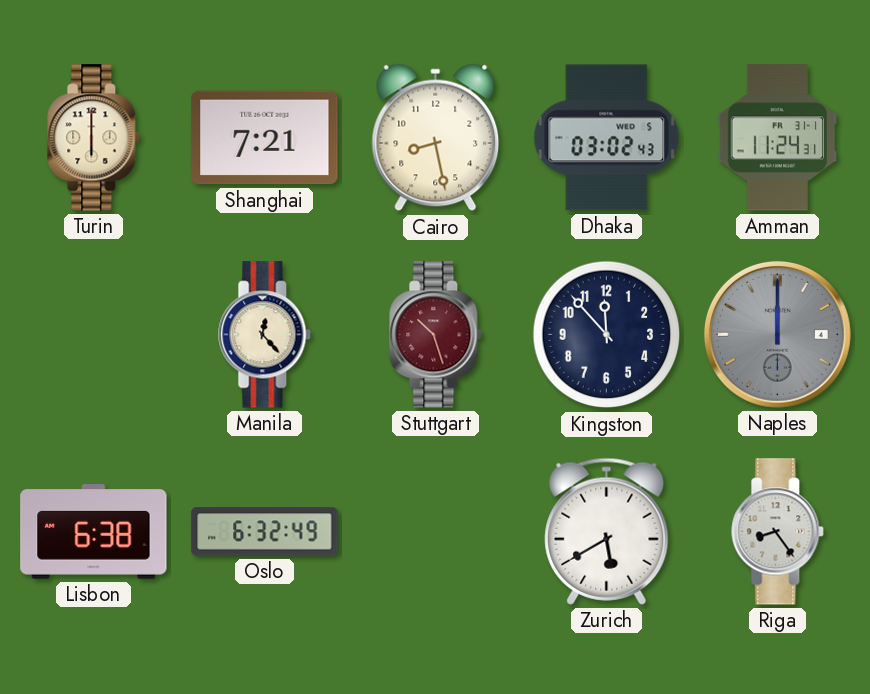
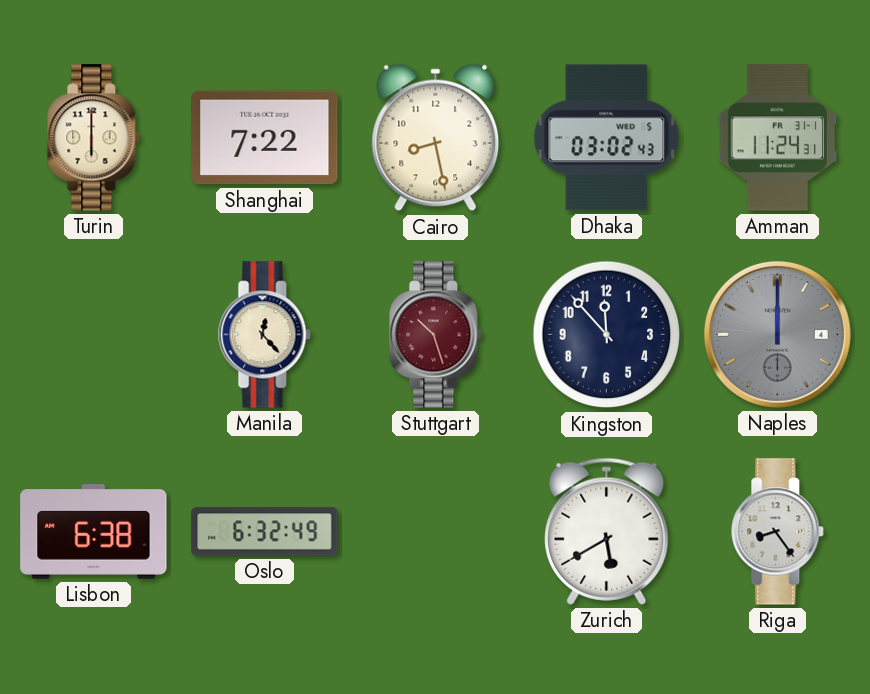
Shanghai: 7:21 -> 7:22 (265, 138)
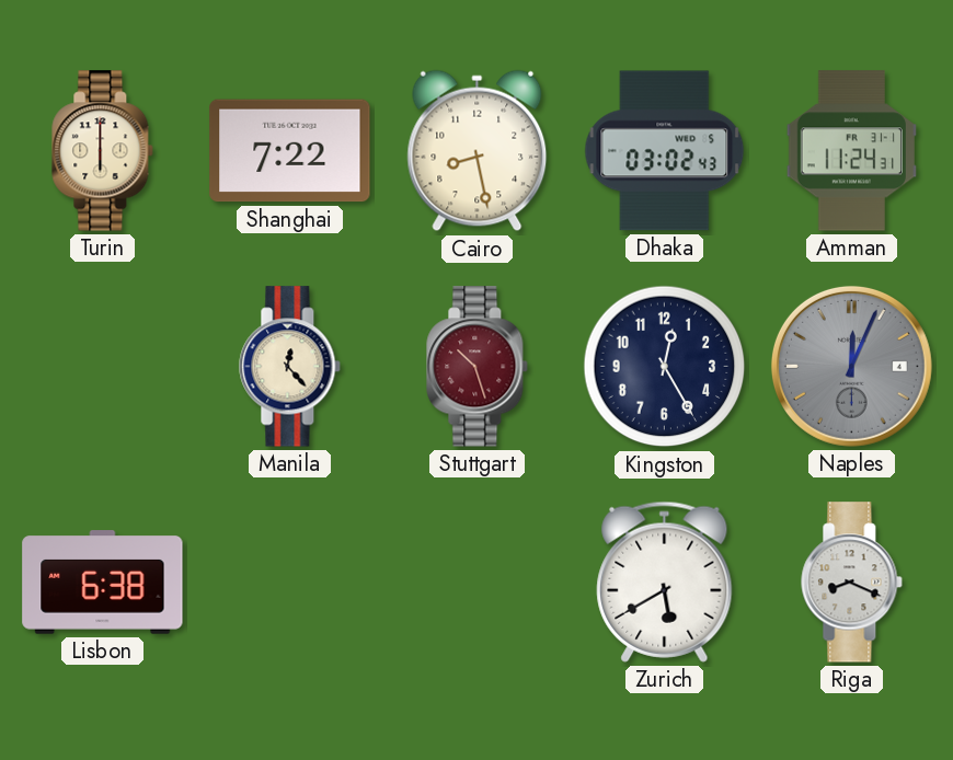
Kingston: 11:53 -> 12:25 (665, 367)
Naples: 12:00 -> 12:04 (851, 366)
Oslo: 6:32 -> none (265, 532)
Riga: 8:24 -> 8:19 (852, 583)
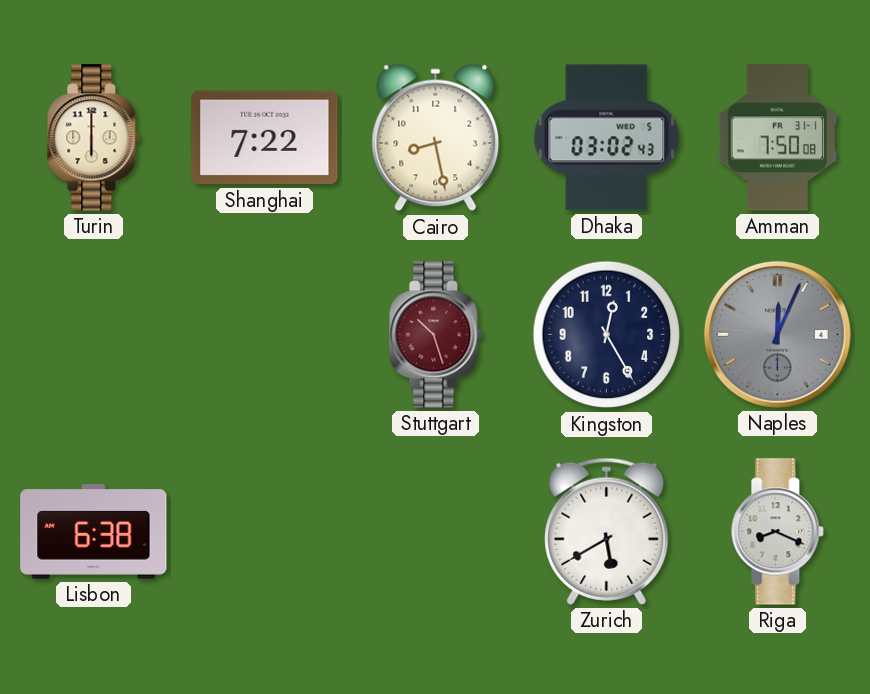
Amman: 11:24 -> 7:50 (777, 138)
Manila: 12:23 -> none (290, 367)
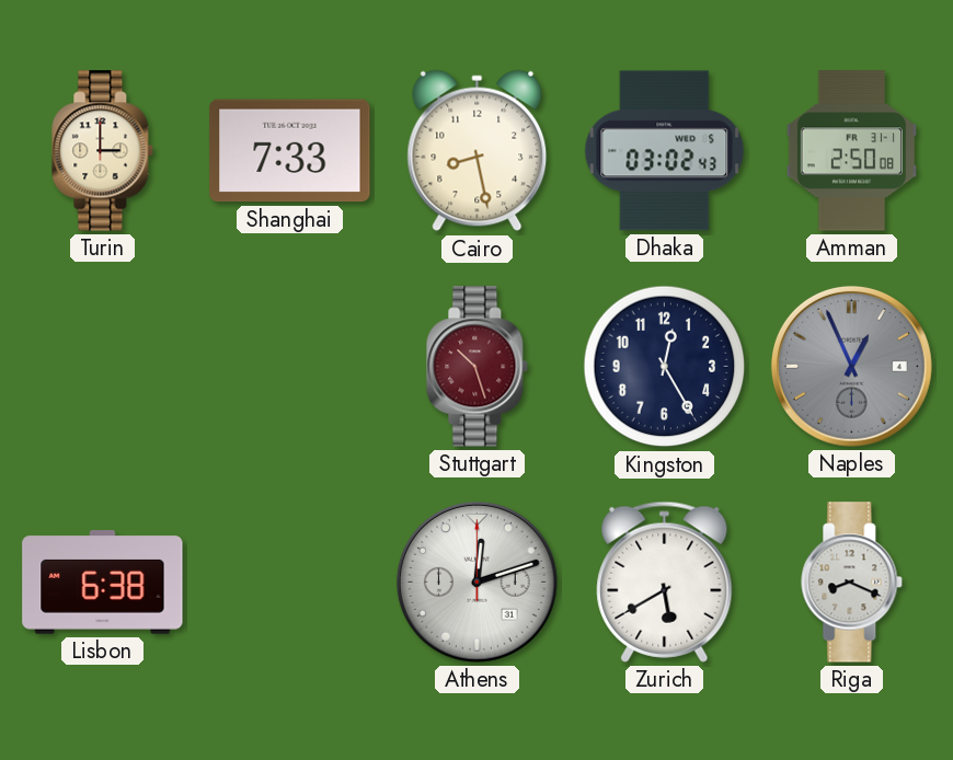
Turin: 6:00 -> 3:00 (103, 151)
Shanghai: 7:22 -> 7:33 (290, 151)
Amman: 7:50 -> 2:50 (851, 151)
Naples: 12:04 -> 12:56 (851, 366)
Athens: none -> 12:12 (476, 581)
